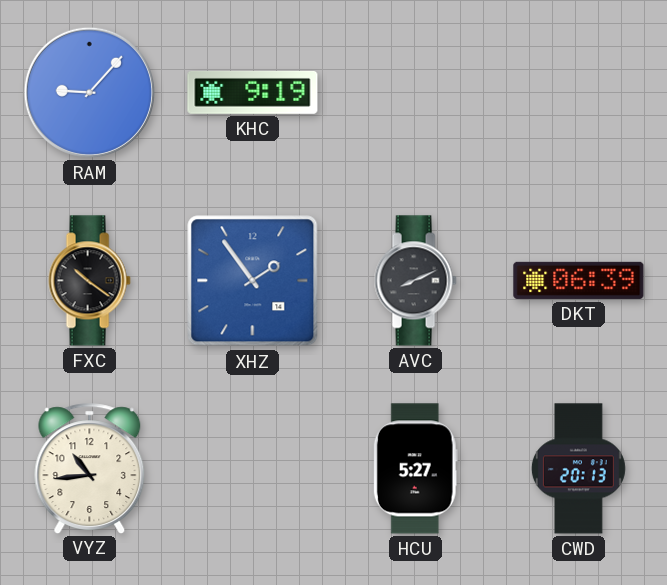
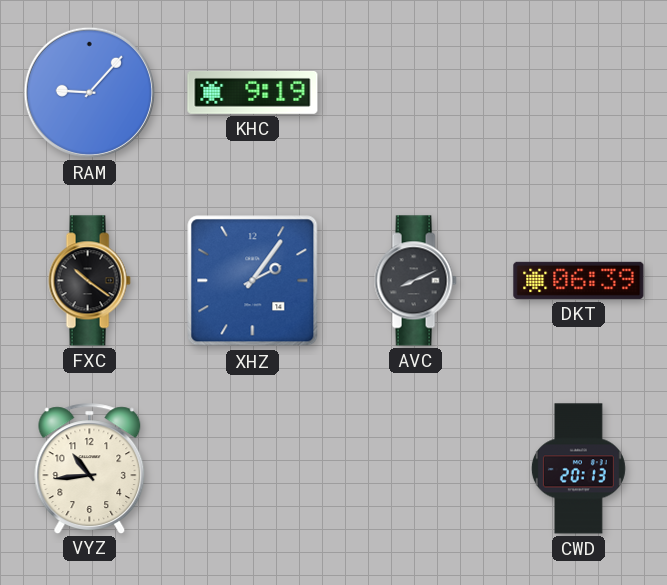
XHZ: 1:54 -> 2:06 (253, 281)
HCU: 5:27 -> none (415, 469)
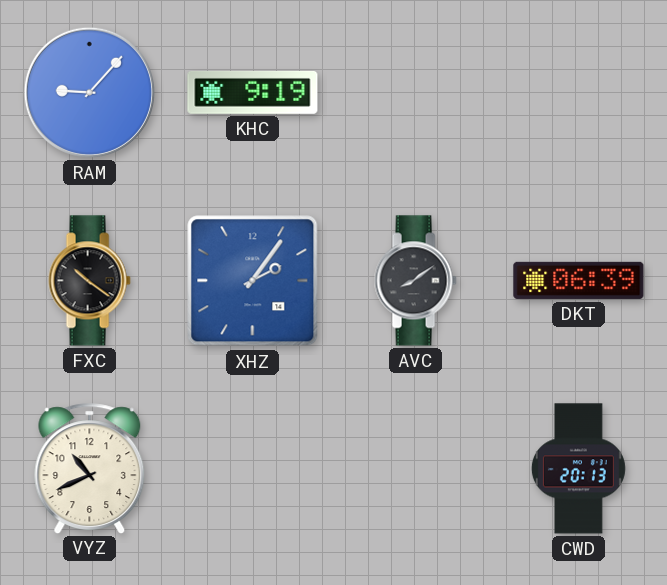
AVC: 8:11 -> 8:09 (415, 281)
VYZ: 10:44 -> 10:41 (90, 468)
